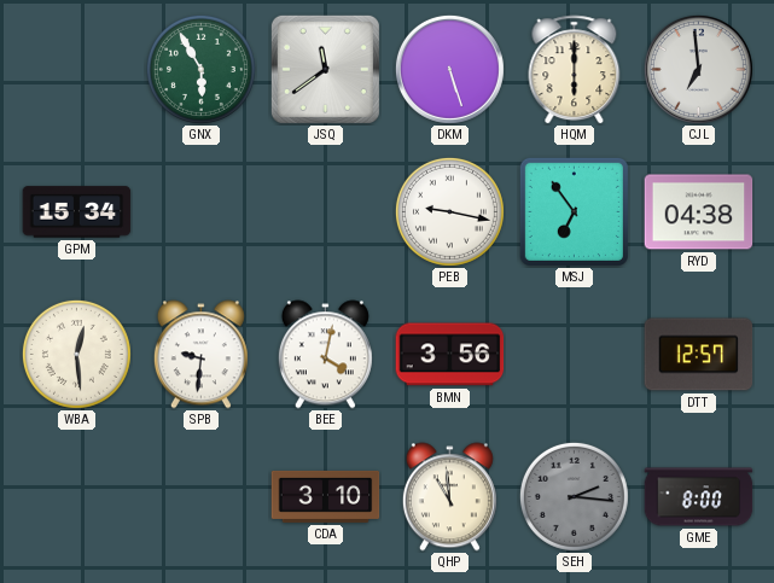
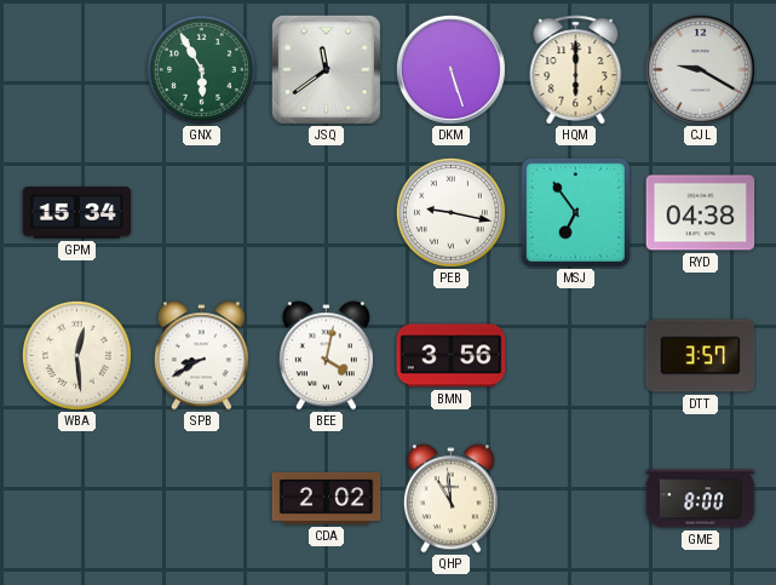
CJL: 6:59 -> 9:20 (700, 69)
SPB: 9:31 -> 8:40 (201, 356)
DTT: 12:57 -> 3:57 (701, 356)
CDA: 3:10 -> 2:02 (327, 498)
SEH: 2:16 -> none (574, 496)
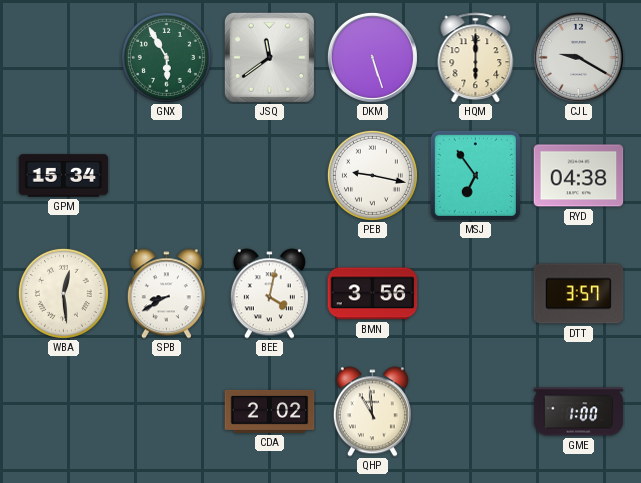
GME: 8:00 -> 1:00 (579, 412)
